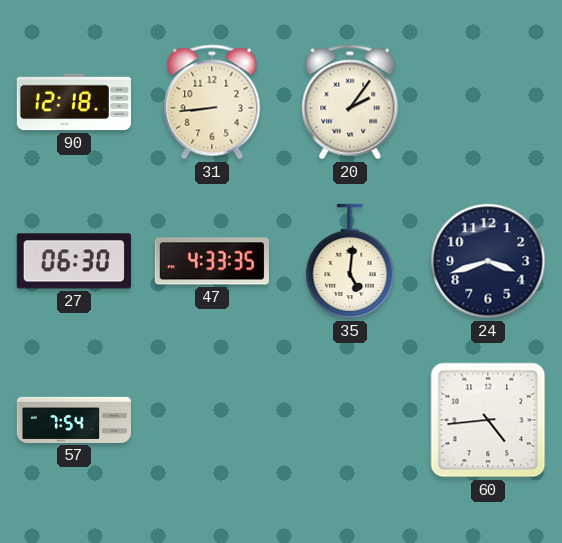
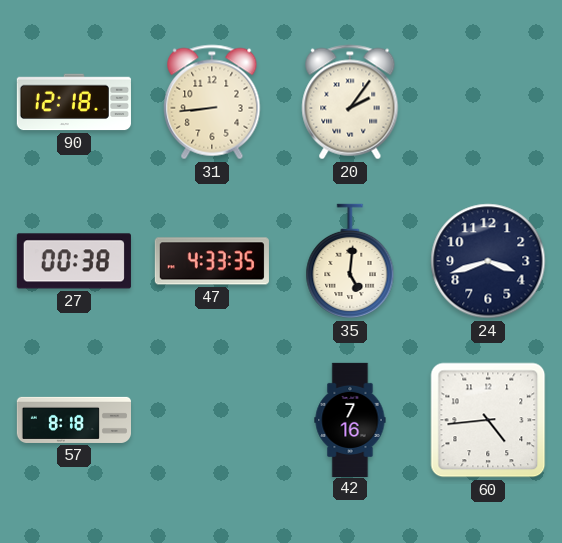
27: 06:30 -> 00:38 (74, 261)
57: 7:54 -> 8:18 (73, 420)
42: none -> 7:16 (350, 419)
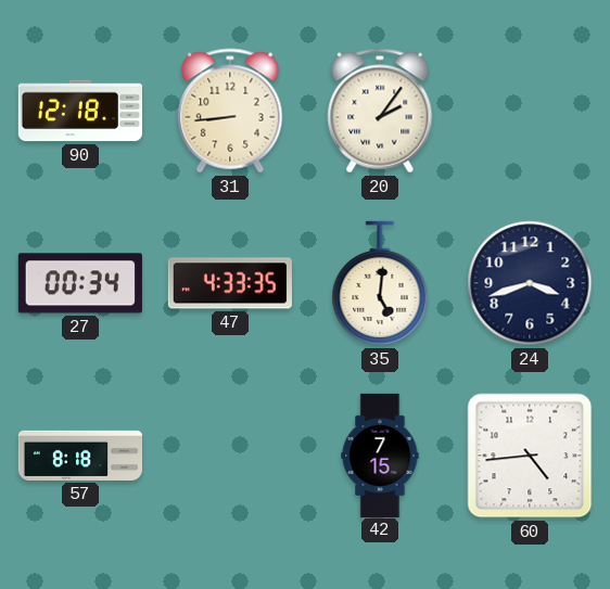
27: 00:38 -> 00:34 (80, 283)
42: 7:16 -> 7:15 (380, 454)
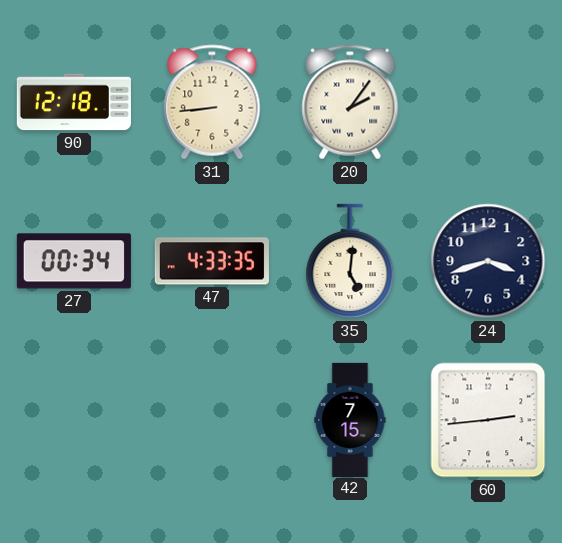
57: 8:18 -> none (79, 456)
60: 4:44 -> 2:44 (488, 420)
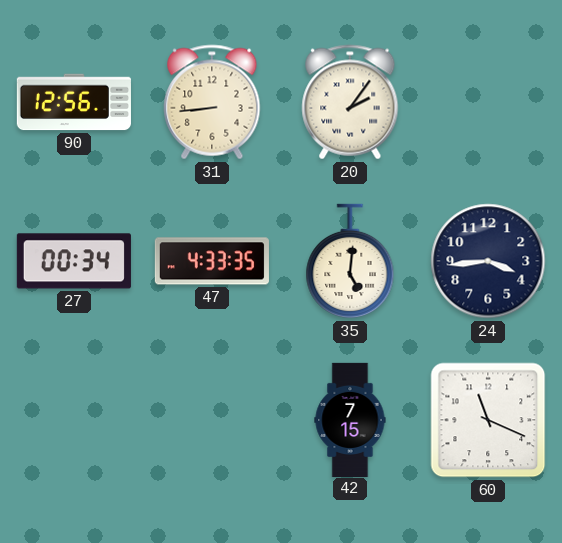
90: 12:18 -> 12:56 (74, 102)
24: 3:42 -> 3:44 (488, 261)
60: 2:44 -> 11:19 (488, 420)
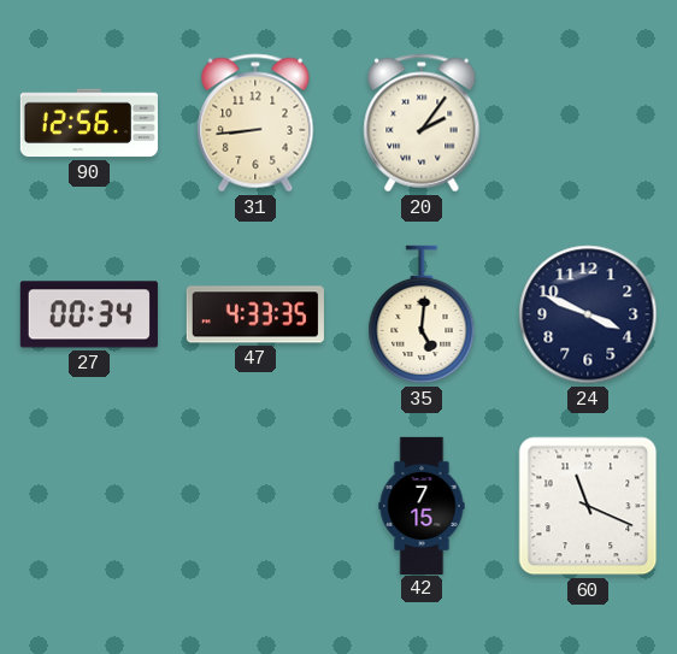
24: 3:44 -> 3:49 (588, 314)
